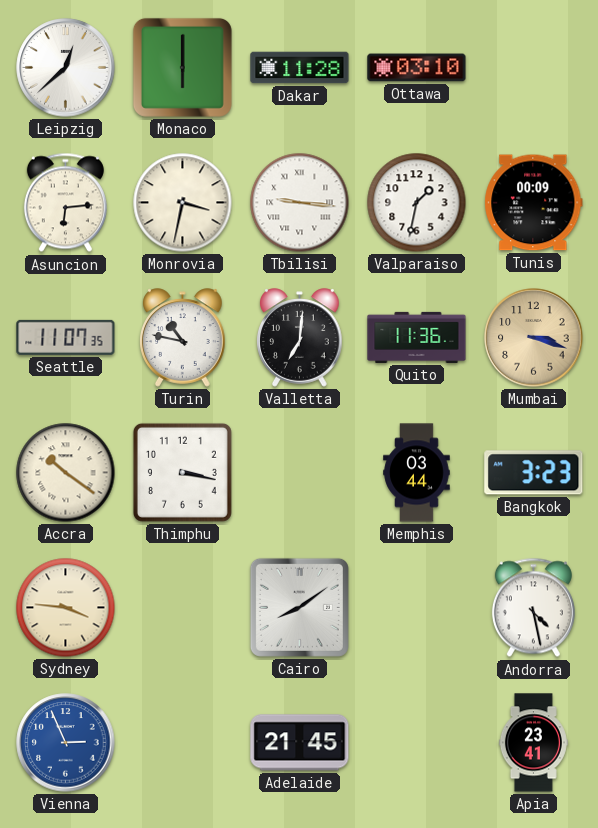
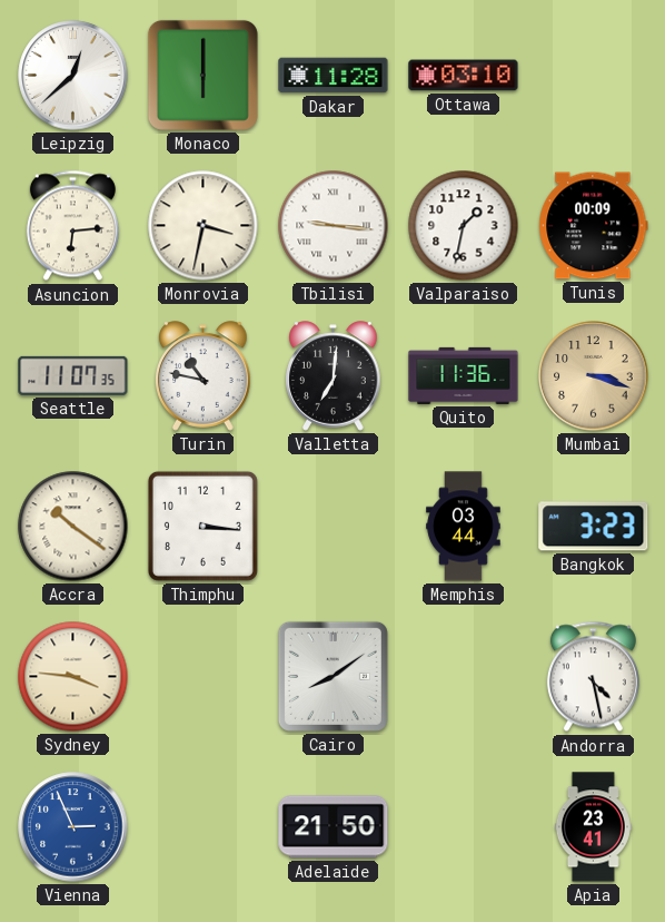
Thimphu: 3:17 -> 3:16 (202, 526)
Adelaide: 21:45 -> 21:50 (334, 827)
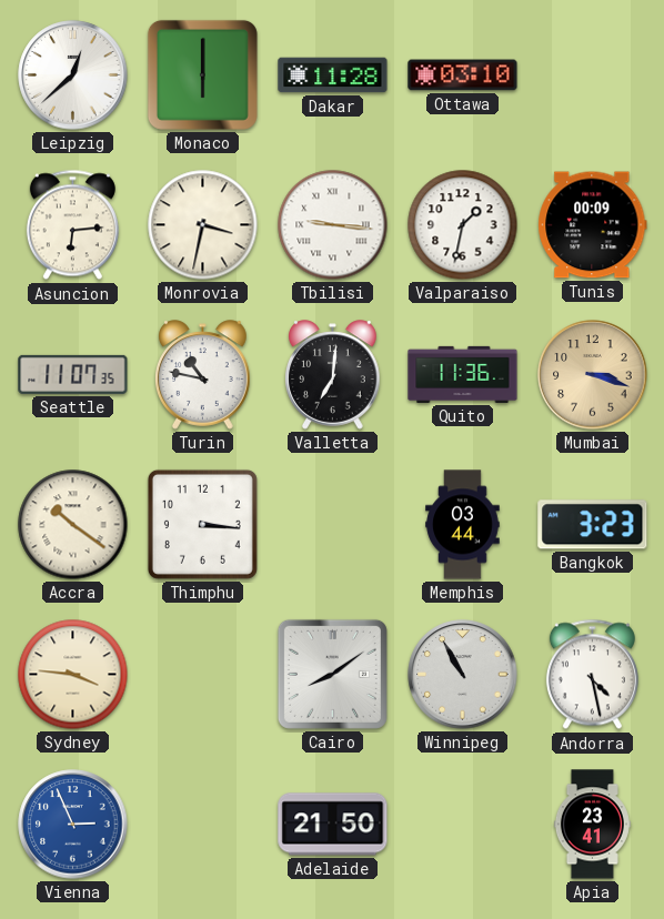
Winnipeg: none -> 10:55 (463, 675)
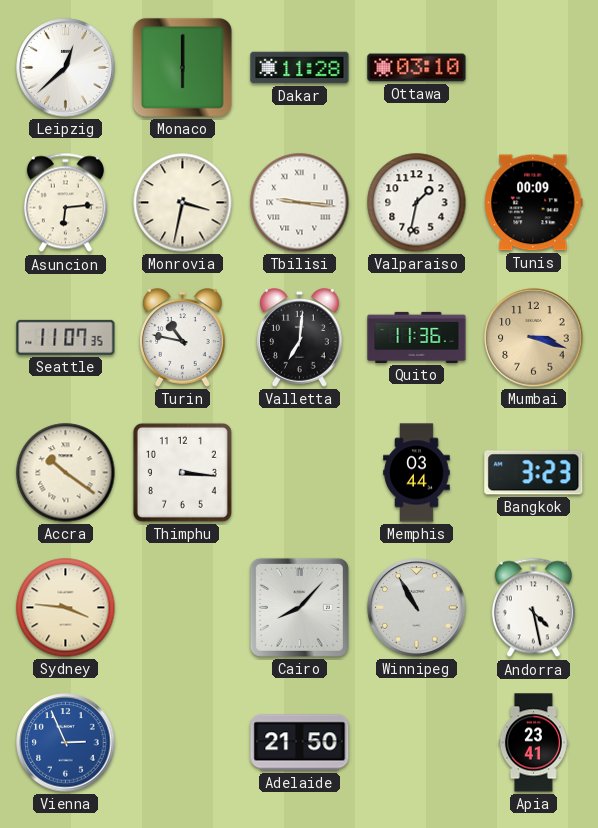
Cairo: 8:09 -> 8:07 (299, 607)
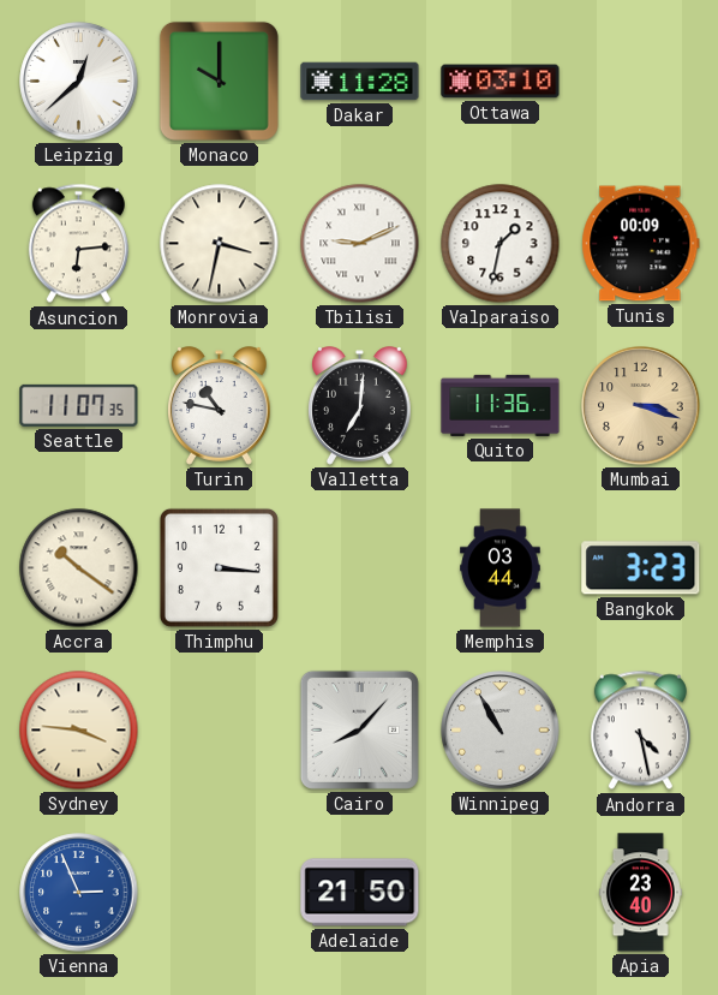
Monaco: 6:00 -> 10:00 (219, 81)
Tbilisi: 9:16 -> 9:11 (360, 244)
Apia: 23:41 -> 23:40 (640, 893)
